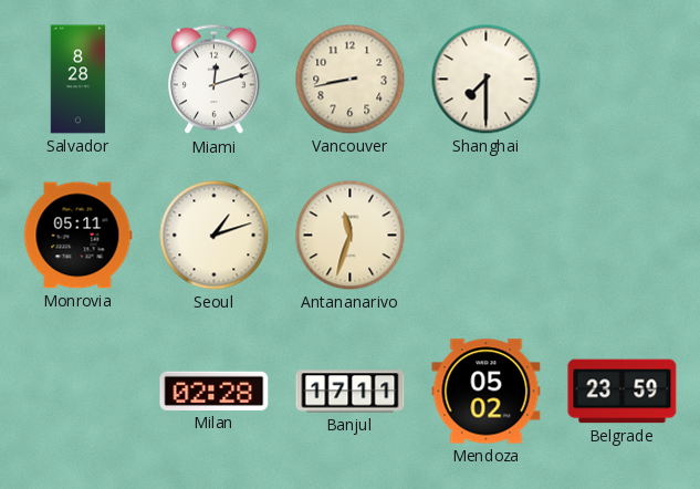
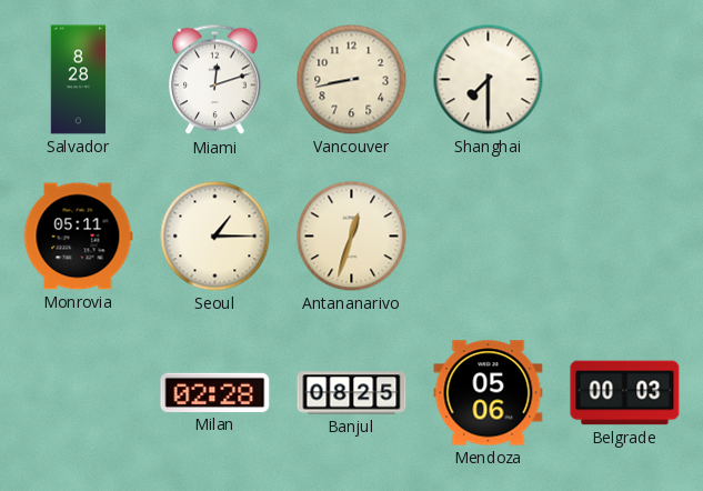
Seoul: 1:12 -> 1:15 (215, 237)
Antananarivo: 11:33 -> 12:33 (352, 237)
Banjul: 17:11 -> 08:25 (352, 393)
Mendoza: 05:02 -> 05:06 (489, 393)
Belgrade: 23:59 -> 00:03 (625, 393)
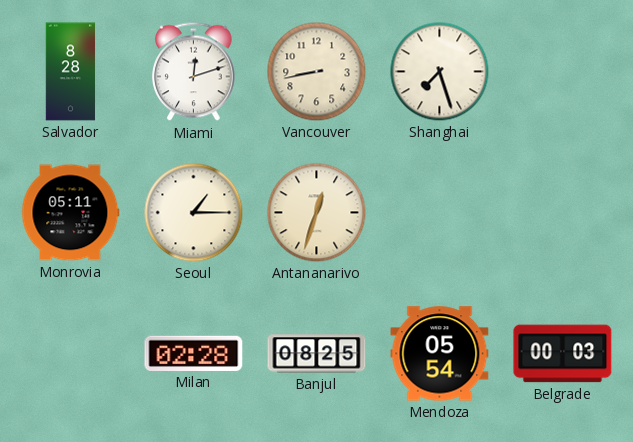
Shanghai: 7:30 -> 7:27 (440, 72)
Mendoza: 05:06 -> 05:54 (440, 354)
